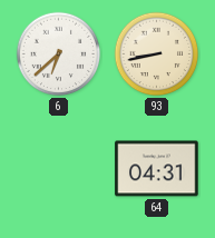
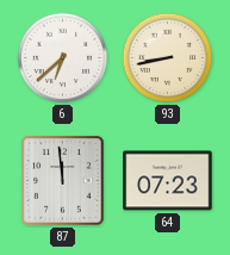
87: none -> 11:59 (63, 181)
64: 04:31 -> 07:23 (168, 181)
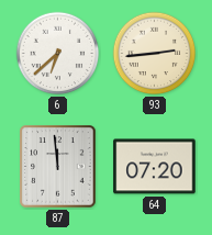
93: 8:43 -> 2:44 (155, 54)
64: 07:23 -> 07:20 (155, 167)
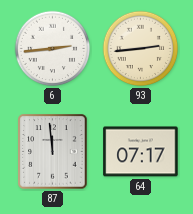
6: 6:38 -> 2:44 (53, 49)
64: 07:20 -> 07:17 (141, 152)
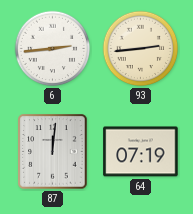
87: 11:59 -> 12:01 (53, 152)
64: 07:17 -> 07:19 (141, 152)
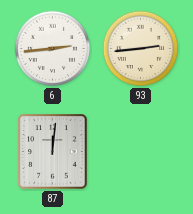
64: 07:19 -> none (141, 152)
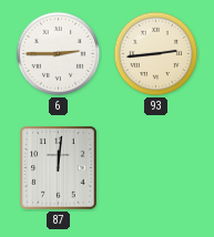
6: 2:44 -> 2:45 (59, 54)
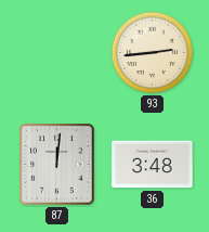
6: 2:45 -> none (59, 54)
36: none -> 3:48 (153, 165)
